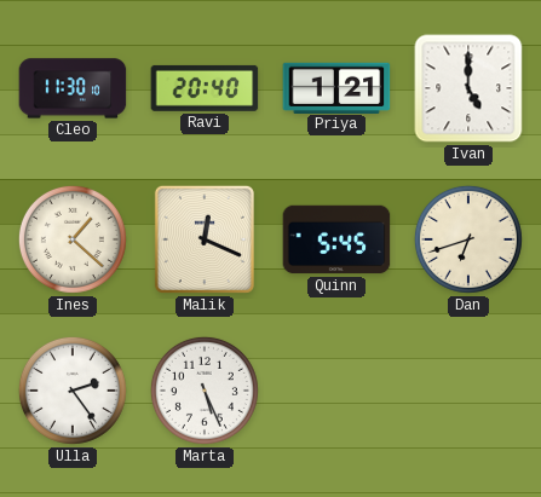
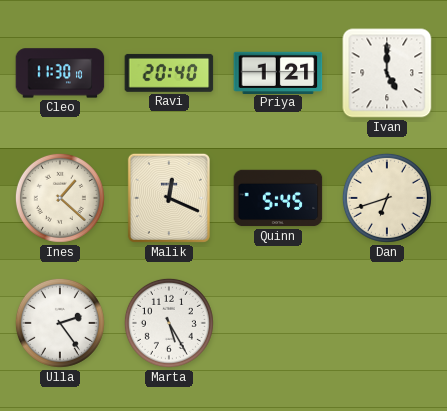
Marta: 5:26 -> 5:25 (169, 323)
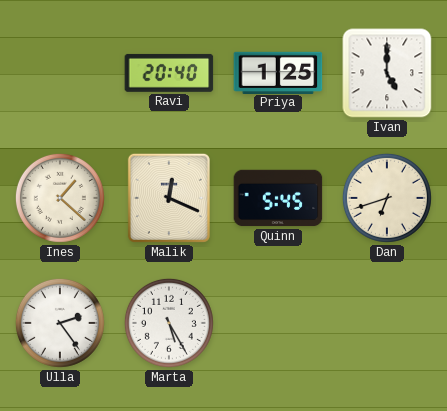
Cleo: 11:30 -> none (60, 73)
Priya: 1:21 -> 1:25 (278, 72)
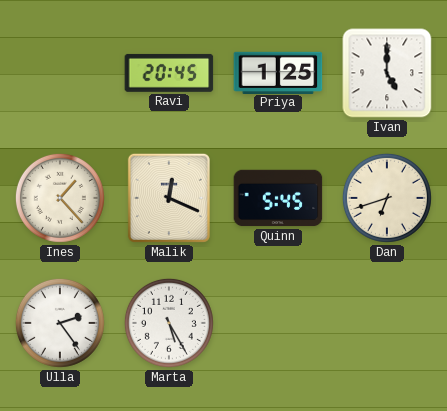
Ravi: 20:40 -> 20:45 (169, 73)
Ines: 1:22 -> 1:23 (60, 198)
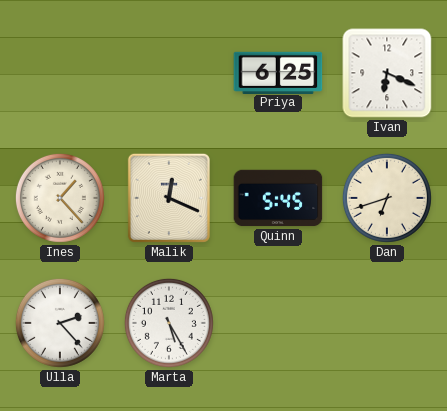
Ravi: 20:45 -> none (169, 73)
Priya: 1:25 -> 6:25 (278, 72)
Ivan: 5:00 -> 6:19 (387, 73)
Ulla: 2:24 -> 2:23 (60, 323)
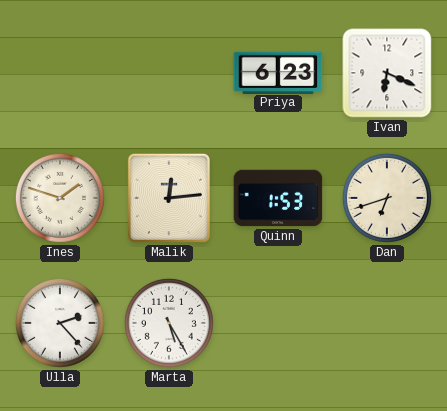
Priya: 6:25 -> 6:23 (278, 72)
Ines: 1:23 -> 1:48 (60, 198)
Malik: 12:19 -> 12:14 (169, 198)
Quinn: 5:45 -> 1:53 (278, 198)
